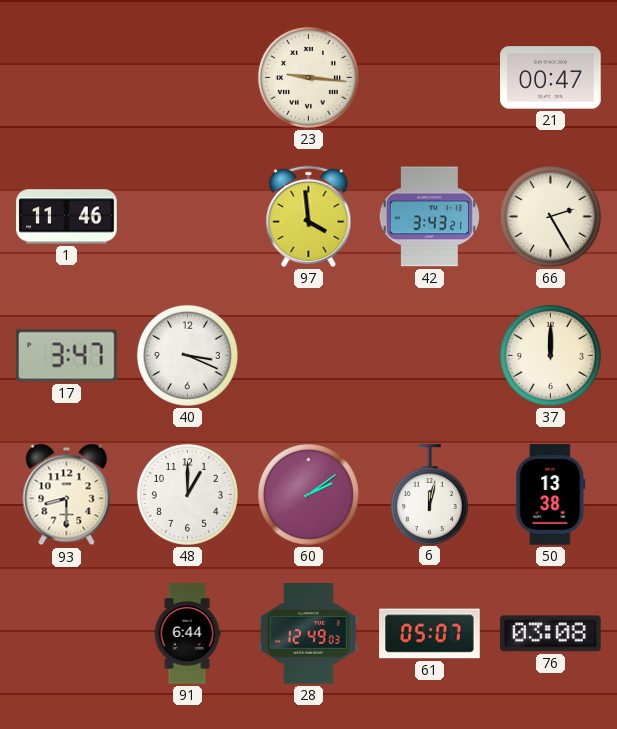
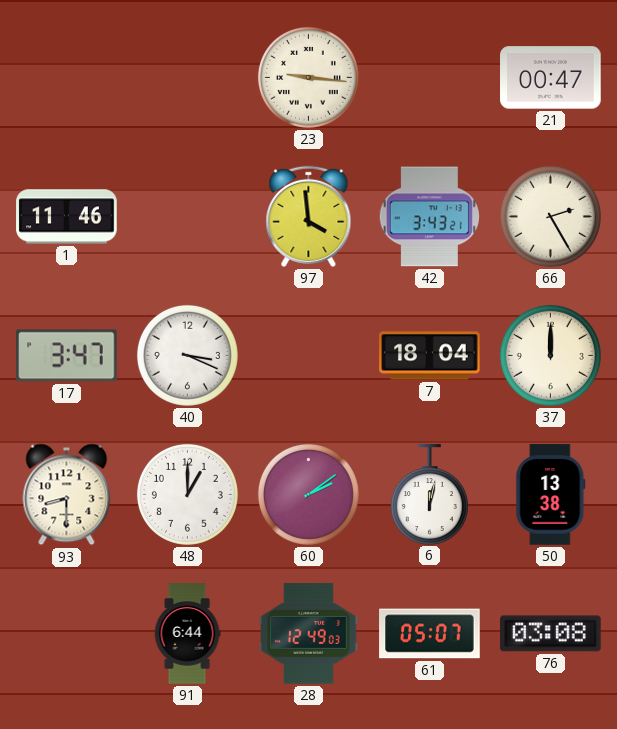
7: none -> 18:04 (430, 356)
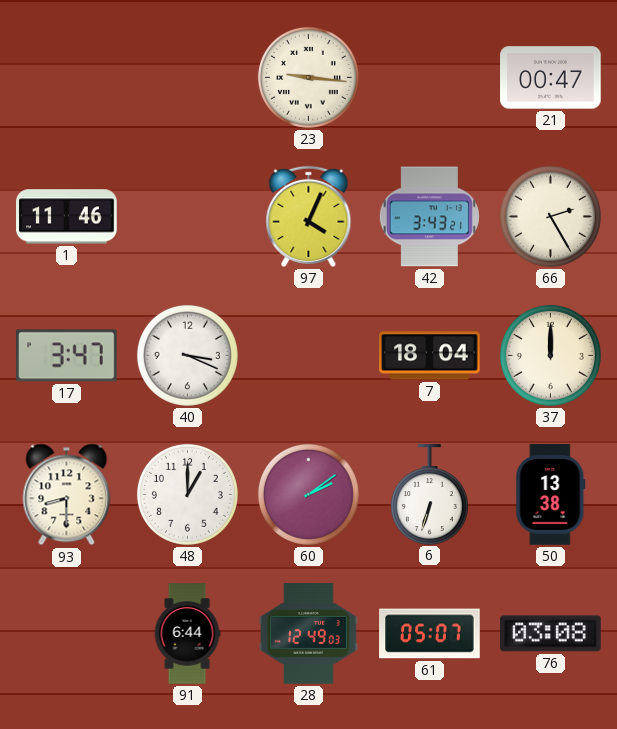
97: 3:59 -> 4:04 (309, 216)
6: 12:02 -> 6:33 (429, 494)
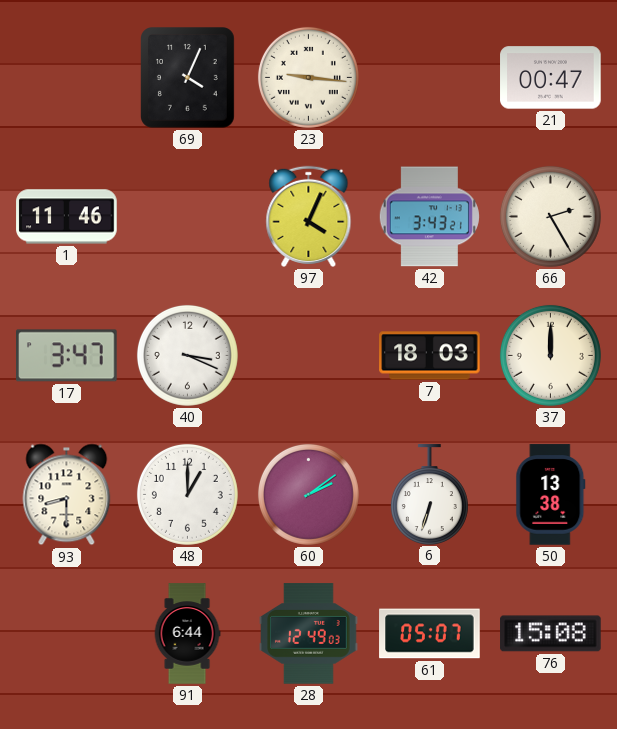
69: none -> 4:04 (188, 78)
7: 18:04 -> 18:03 (430, 356)
76: 03:08 -> 15:08 (551, 634)
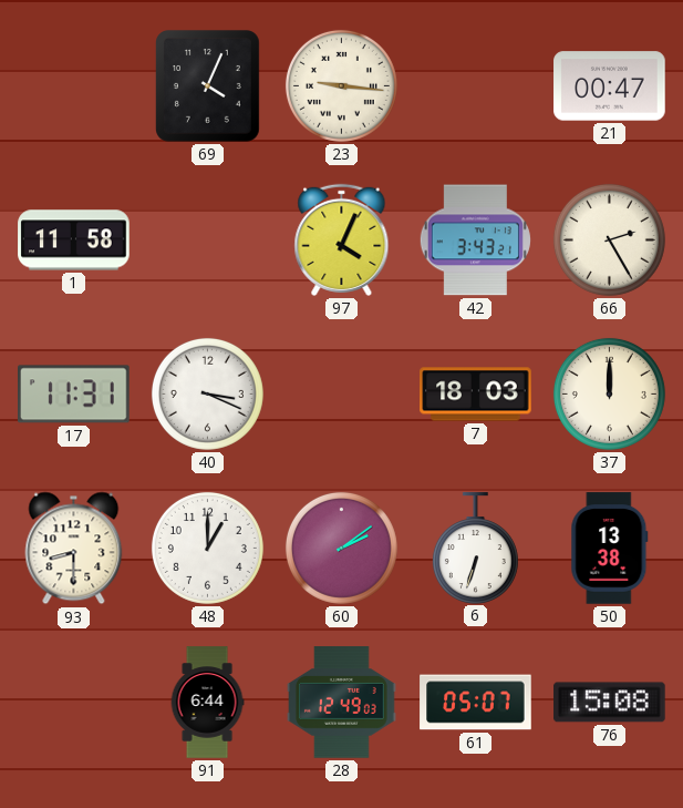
1: 11:46 -> 11:58 (74, 241)
17: 3:47 -> 11:31 (74, 395)
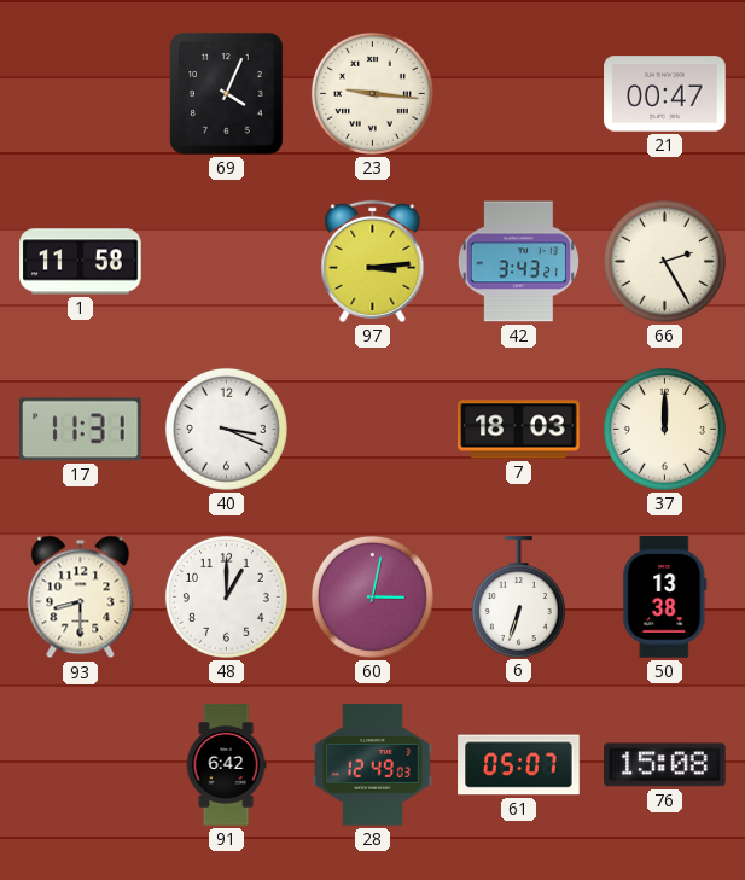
97: 4:04 -> 3:14 (373, 261)
60: 2:09 -> 3:02 (372, 596)
91: 6:44 -> 6:42 (226, 765)
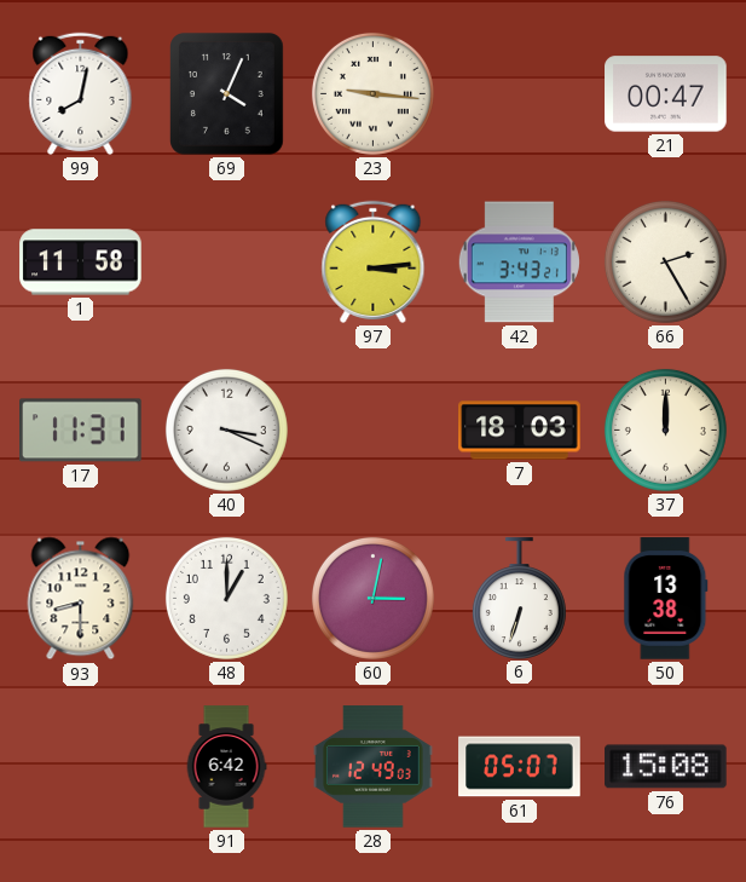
99: none -> 8:02 (81, 93)
